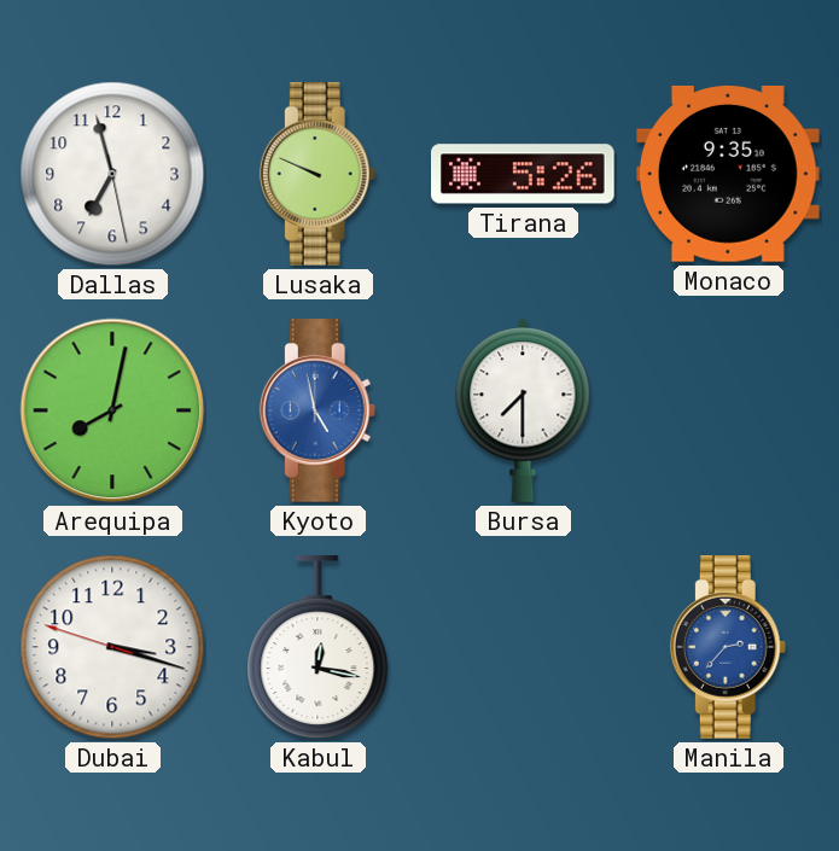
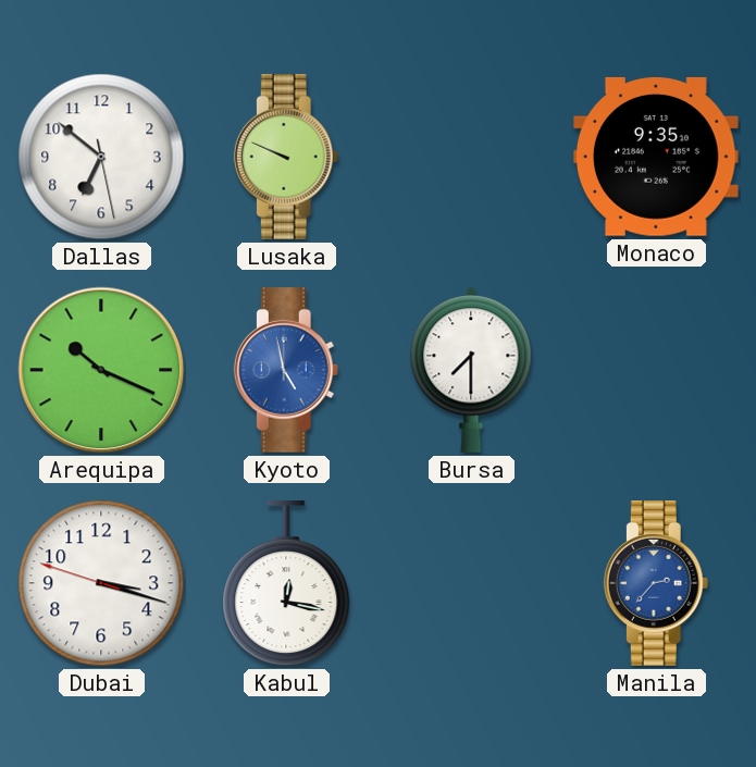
Dallas: 6:57 -> 6:51 (101, 157)
Tirana: 5:26 -> none (524, 174)
Arequipa: 8:02 -> 10:19 (101, 370)
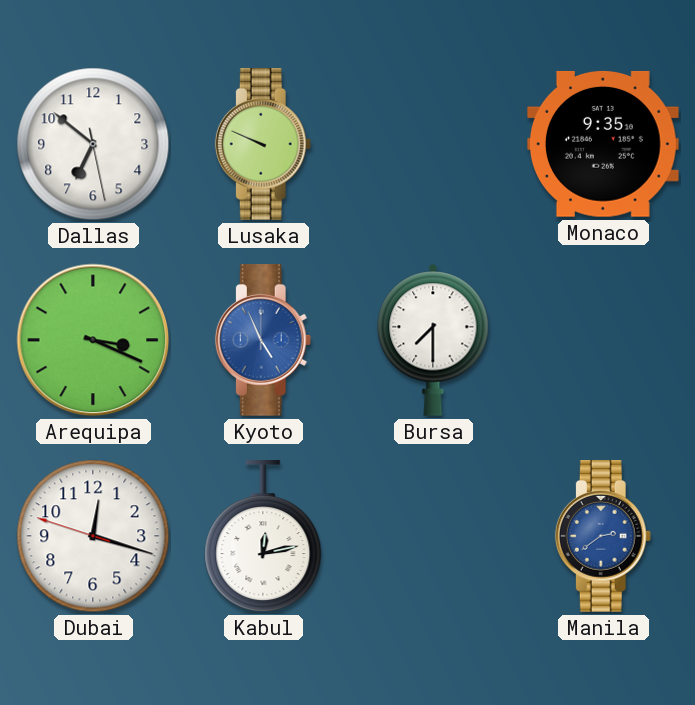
Arequipa: 10:19 -> 3:19 (93, 340)
Kyoto: 4:58 -> 4:56 (263, 341)
Dubai: 3:17 -> 12:17 (93, 536)
Kabul: 12:17 -> 12:13 (263, 537)
Manila: 2:37 -> 2:39 (603, 537)
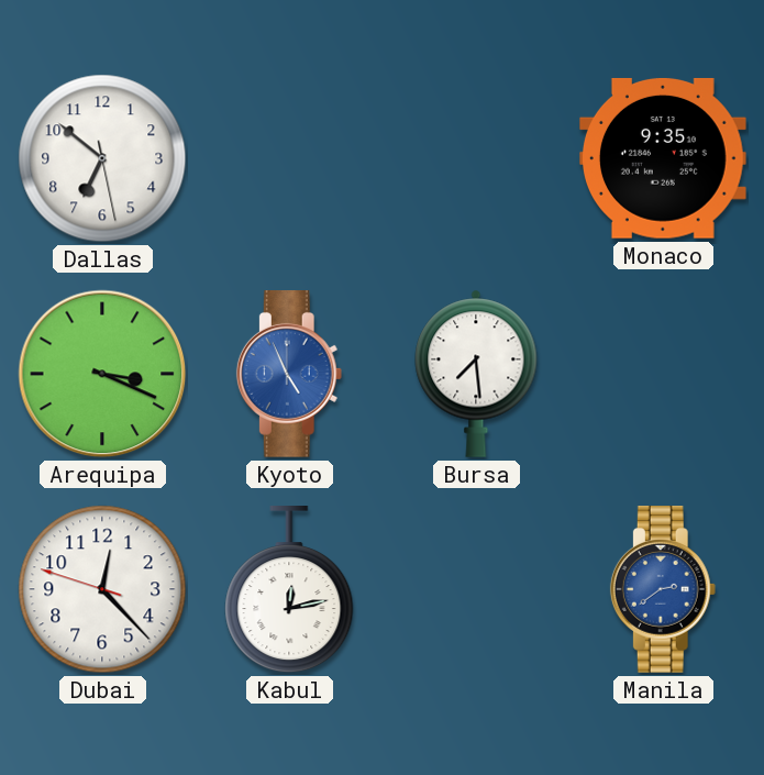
Lusaka: 9:49 -> none (263, 145)
Bursa: 7:30 -> 7:29 (476, 374)
Dubai: 12:17 -> 12:22 (102, 589)
